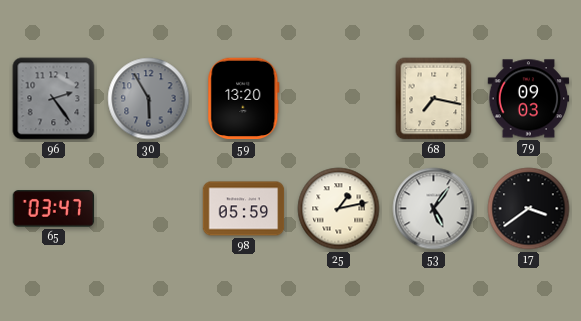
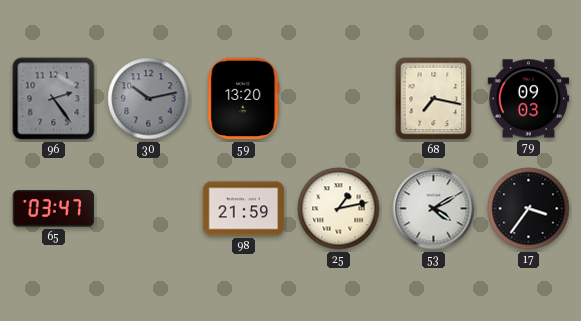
30: 5:55 -> 10:13 (149, 99)
98: 05:59 -> 21:59 (244, 209)
53: 5:06 -> 4:10 (434, 209)
17: 3:39 -> 3:36 (529, 209)
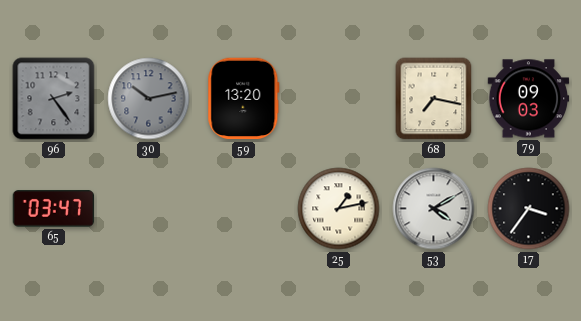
98: 21:59 -> none (244, 209)
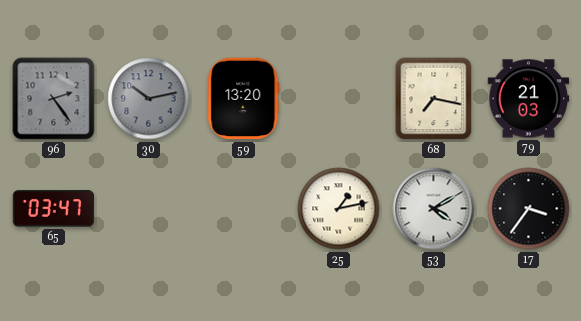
79: 09:03 -> 21:03 (529, 99)
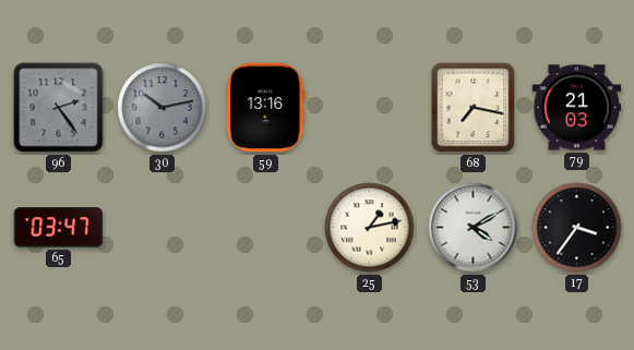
59: 13:20 -> 13:16 (266, 108)
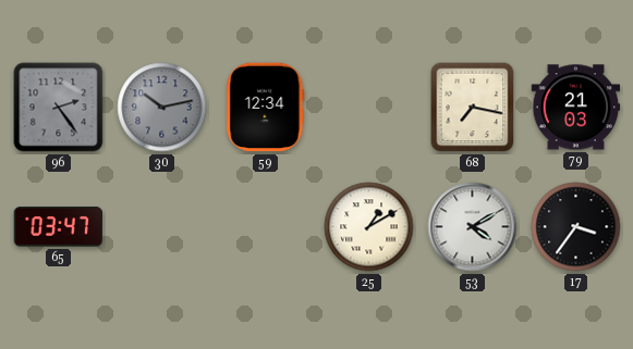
59: 13:16 -> 12:34 (266, 108)
25: 1:13 -> 1:10 (369, 227)
